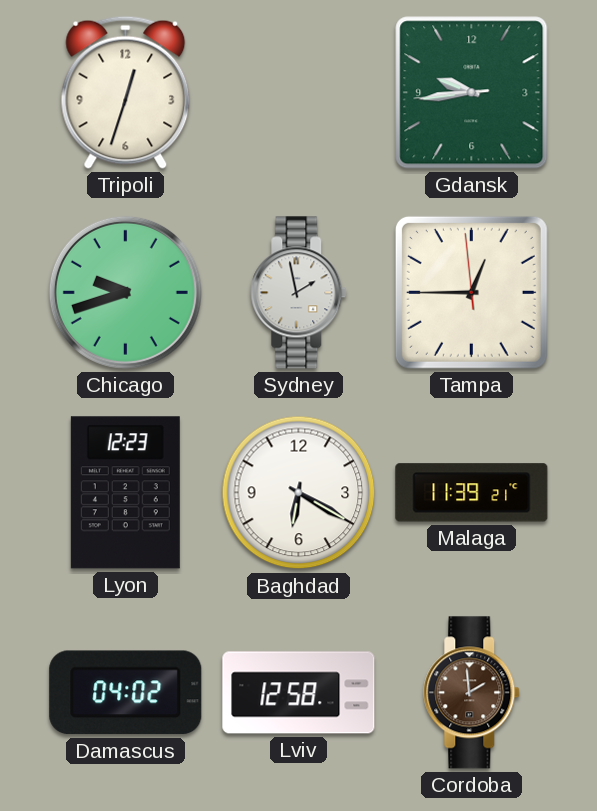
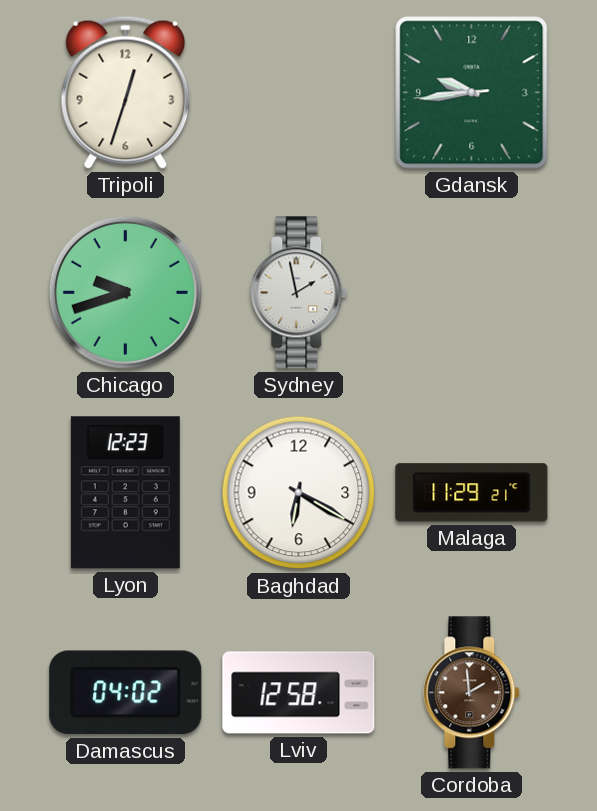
Tampa: 12:44 -> none (471, 292)
Malaga: 11:39 -> 11:29 (472, 493)
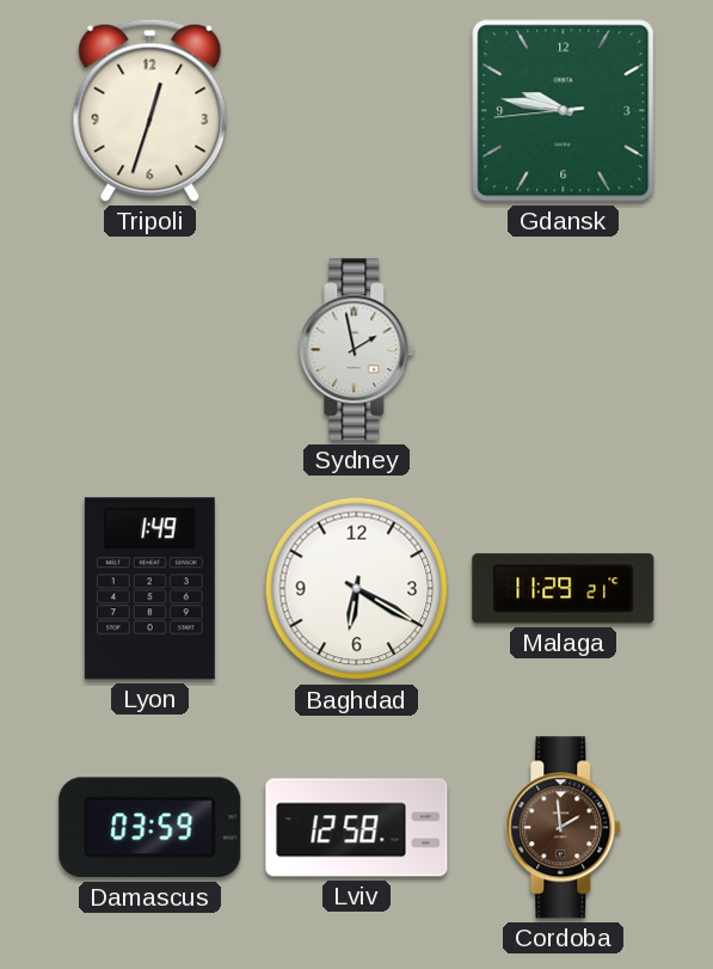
Gdansk: 9:43 -> 9:46 (564, 111)
Chicago: 9:42 -> none (125, 292)
Lyon: 12:23 -> 1:49 (149, 589)
Damascus: 04:02 -> 03:59 (150, 828)
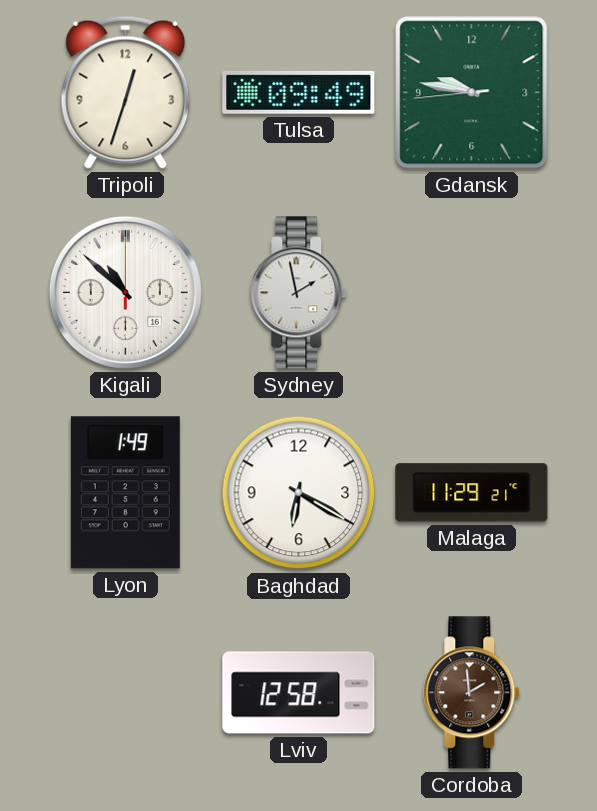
Tulsa: none -> 09:49 (299, 92)
Kigali: none -> 10:52 (125, 292)
Damascus: 03:59 -> none (150, 828)
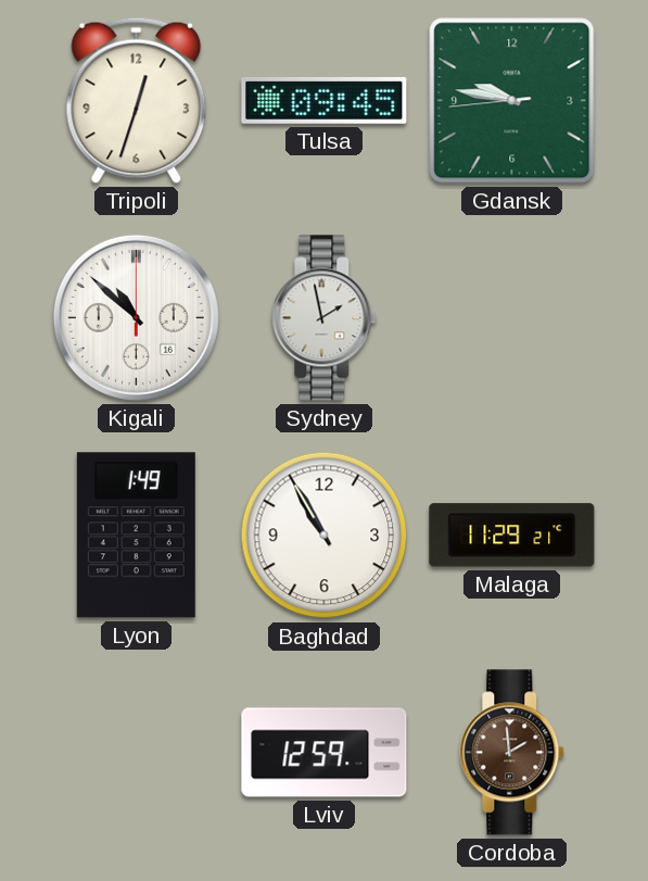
Tulsa: 09:49 -> 09:45 (325, 100)
Baghdad: 6:20 -> 10:55 (325, 536)
Lviv: 12:58 -> 12:59 (325, 753)
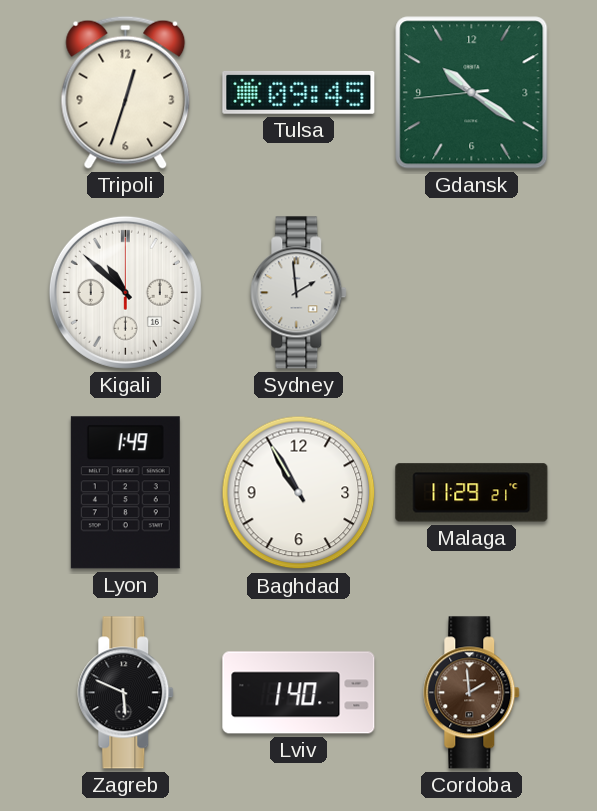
Gdansk: 9:46 -> 10:20 (472, 93)
Sydney: 1:58 -> 1:59 (299, 293)
Zagreb: none -> 5:49 (126, 693)
Lviv: 12:59 -> 1:40 (299, 693)
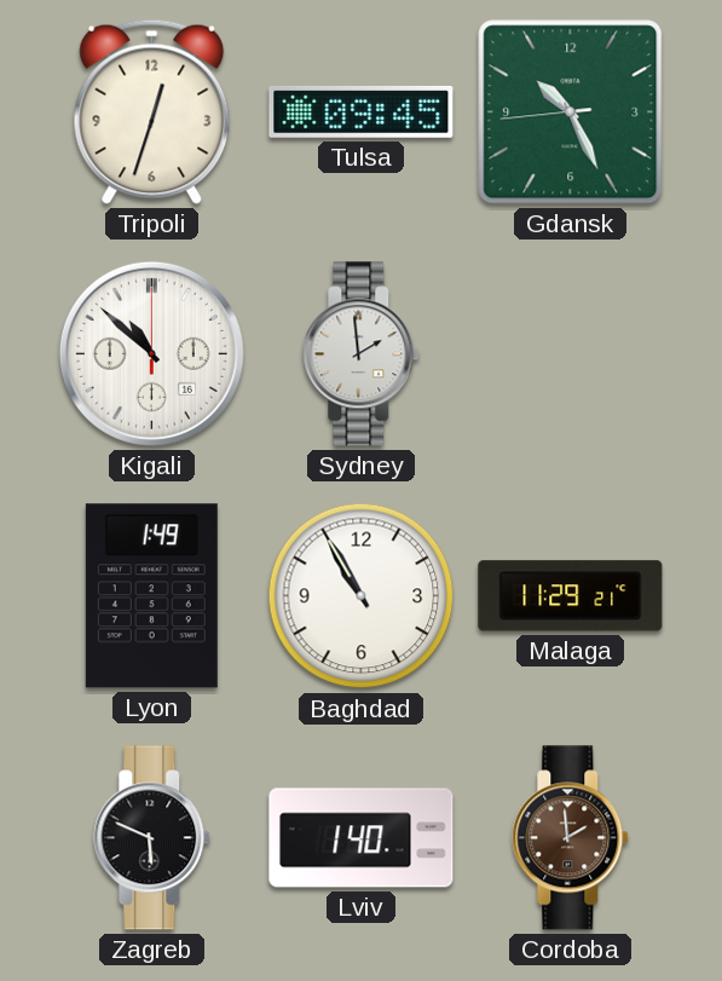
Gdansk: 10:20 -> 10:25 (571, 112)
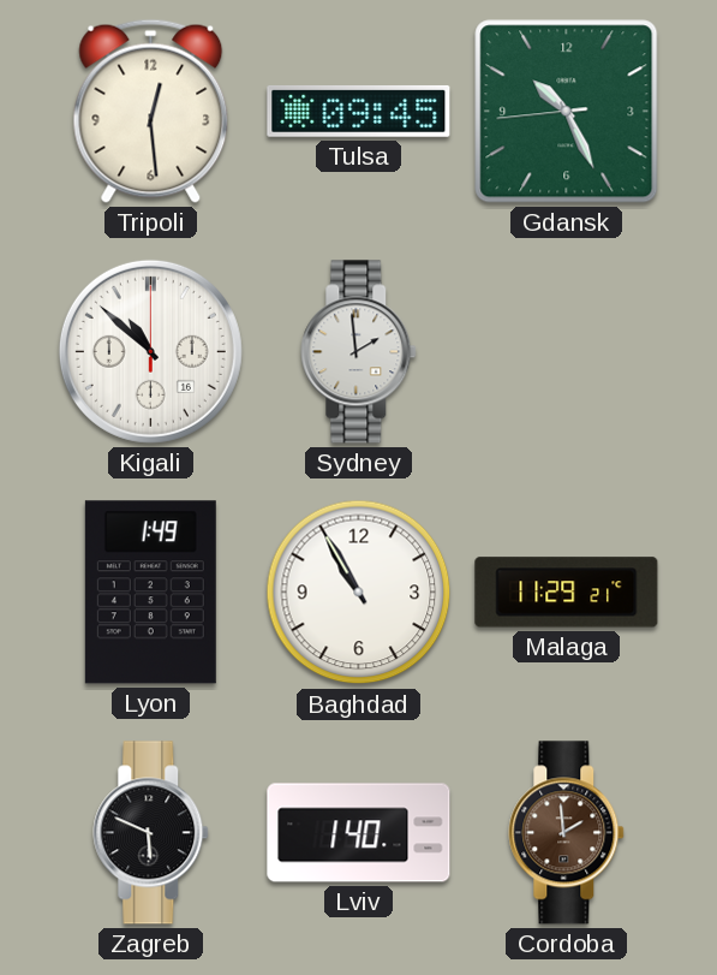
Tripoli: 12:33 -> 12:29 (151, 111)
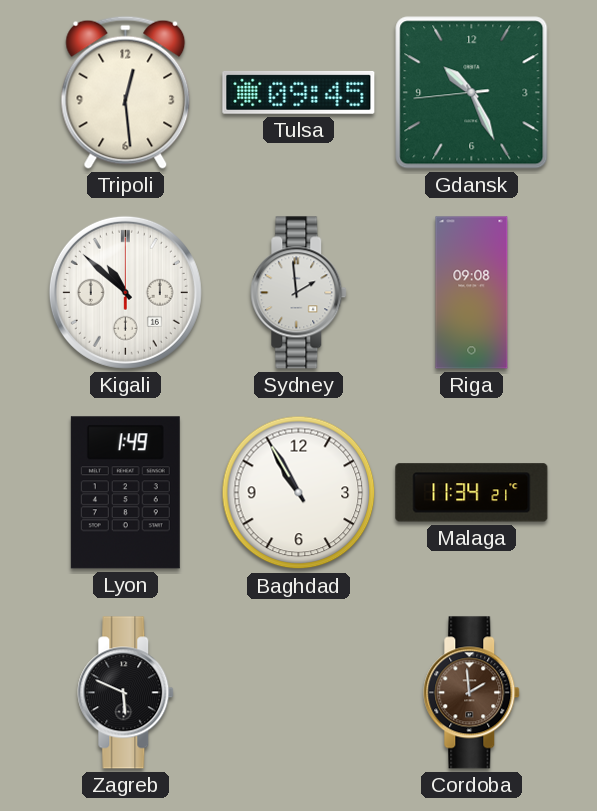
Riga: none -> 09:08 (472, 293)
Malaga: 11:29 -> 11:34 (472, 493)
Lviv: 1:40 -> none (359, 833)
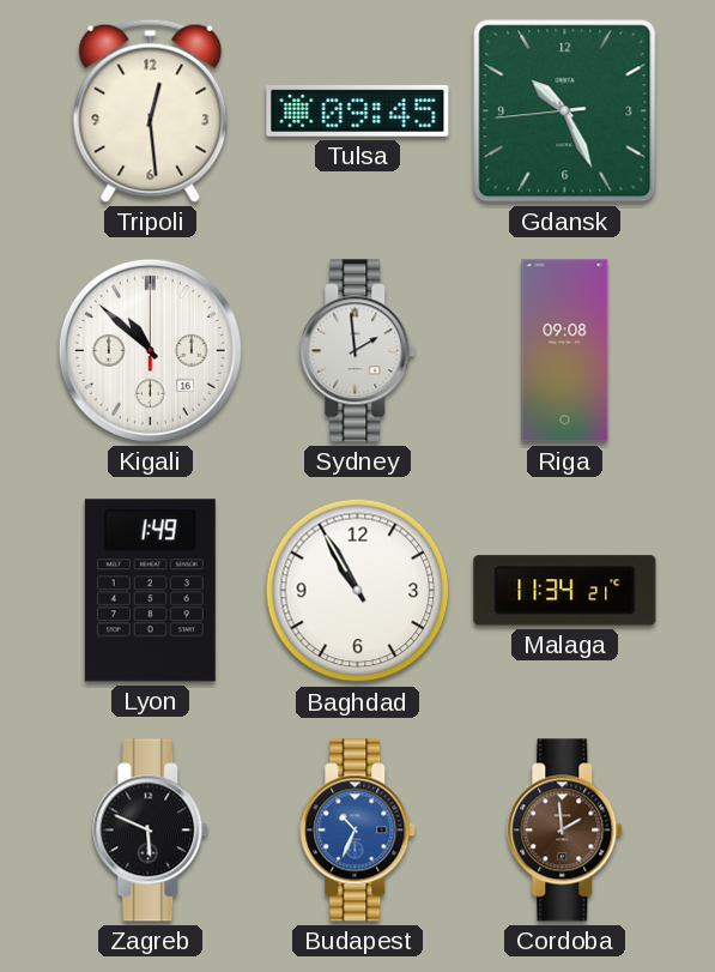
Budapest: none -> 10:34 (358, 831)
